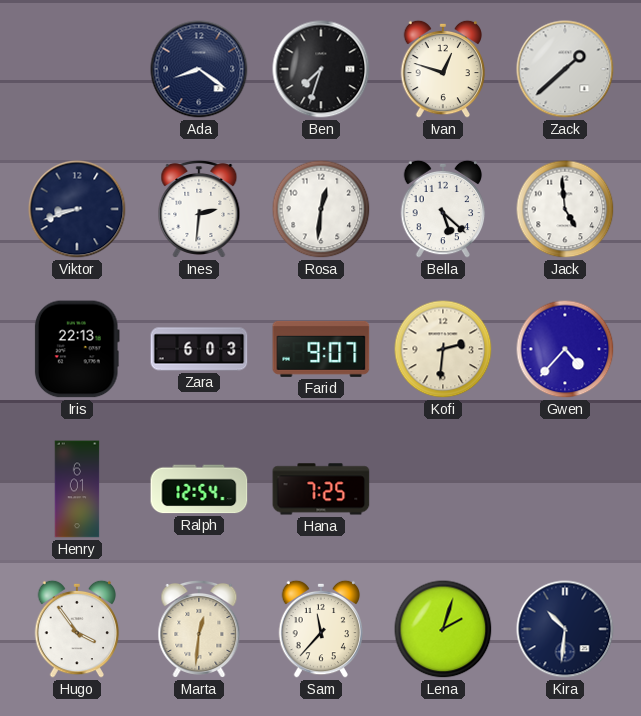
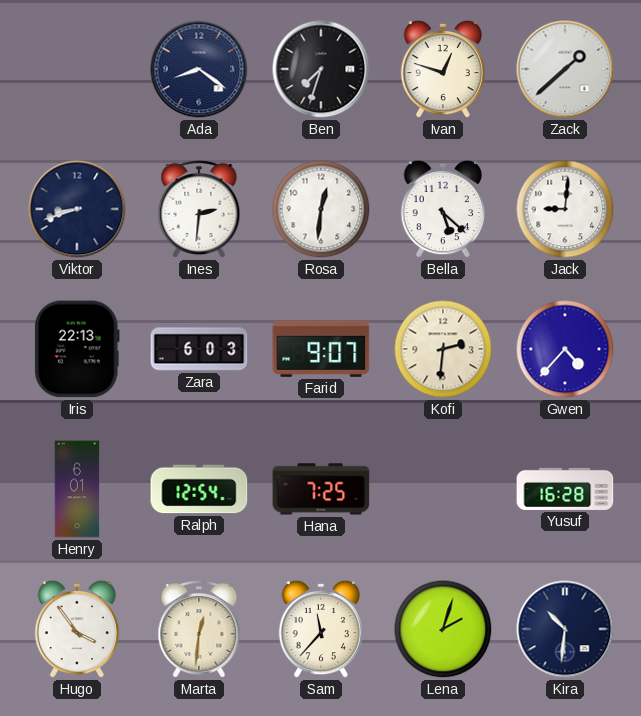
Jack: 4:59 -> 9:01 (565, 209)
Yusuf: none -> 16:28 (565, 489)
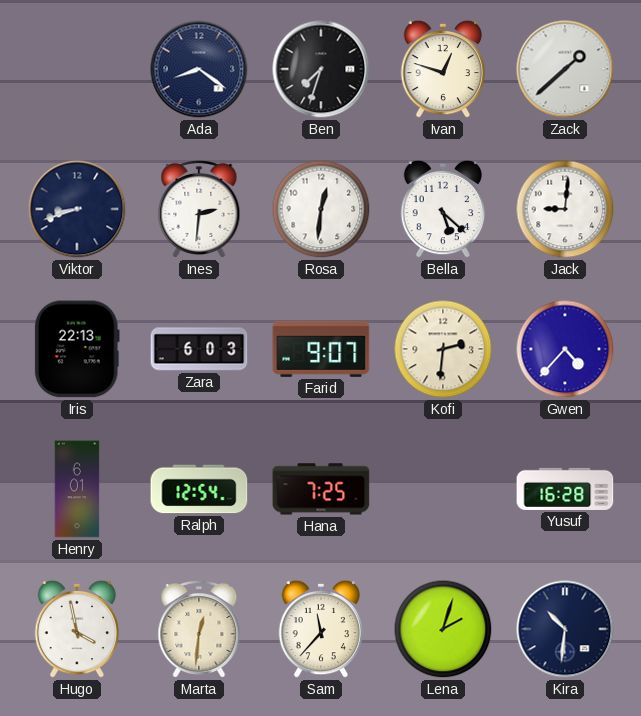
Hugo: 3:54 -> 3:58 (77, 629)
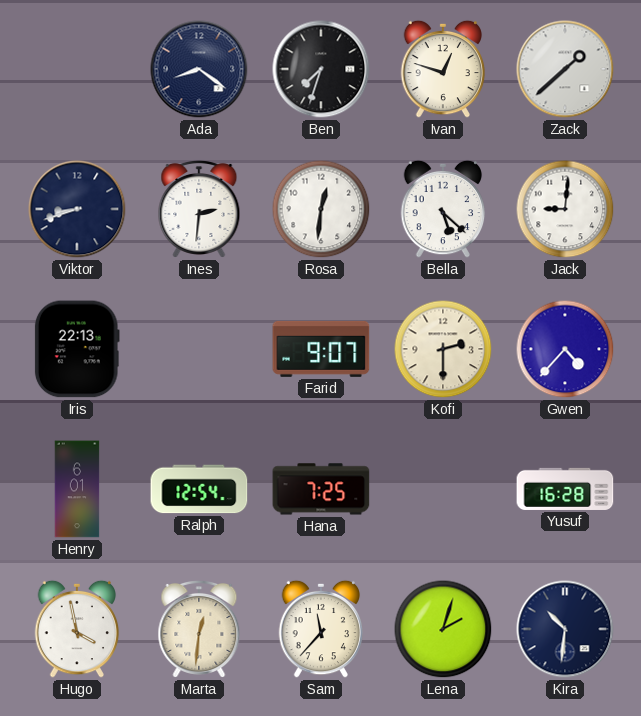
Zara: 6:03 -> none (199, 349)
Kofi: 2:31 -> 2:30 (443, 349)
